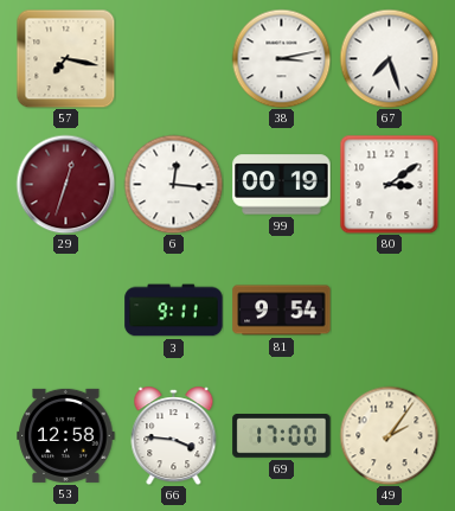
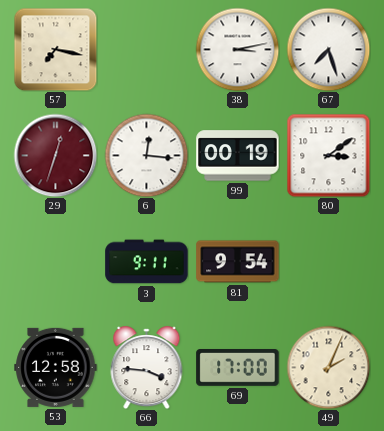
49: 2:06 -> 2:04 (328, 367)
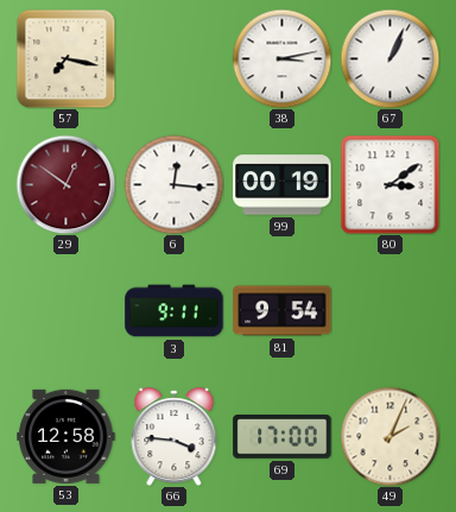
67: 7:27 -> 1:04 (389, 58)
29: 12:33 -> 12:51 (65, 184)
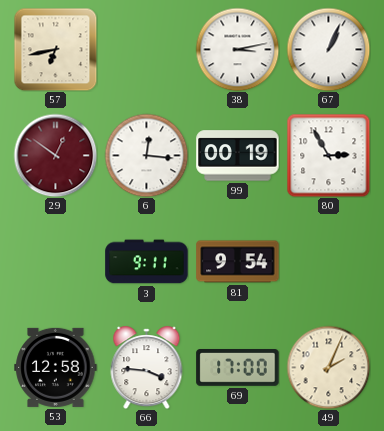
57: 7:17 -> 6:43 (55, 49)
80: 3:09 -> 2:55 (328, 155)
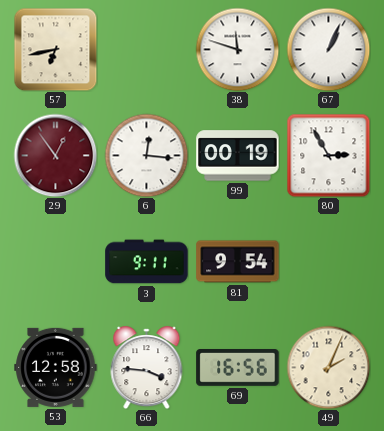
38: 3:13 -> 11:48 (237, 49)
29: 12:51 -> 12:54 (55, 155)
69: 17:00 -> 16:56 (238, 368)
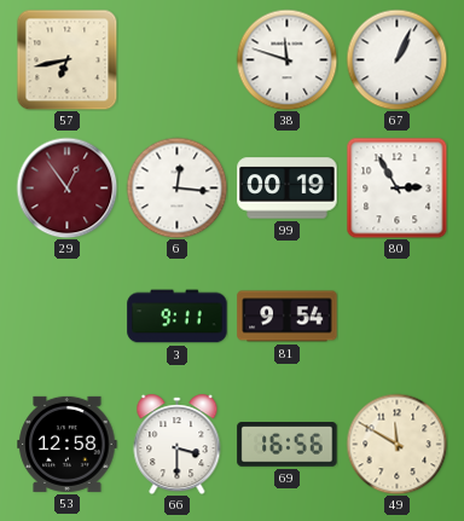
66: 3:46 -> 3:30 (178, 445)
49: 2:04 -> 11:50 (396, 444)
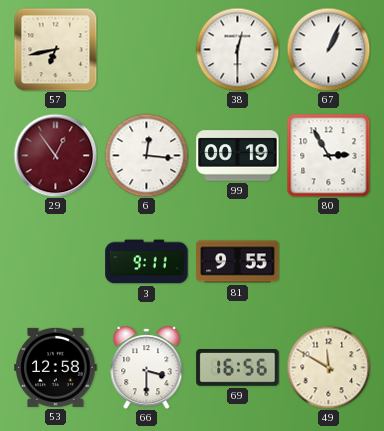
38: 11:48 -> 12:30 (237, 49)
81: 9:54 -> 9:55 (238, 262)
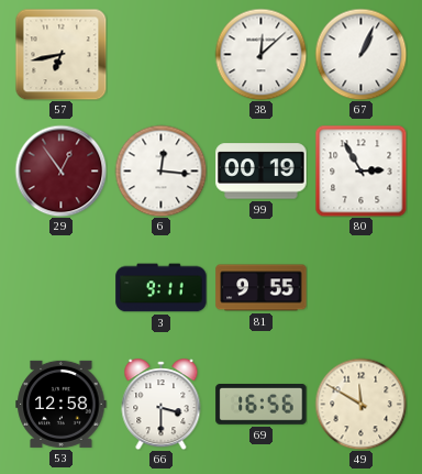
38: 12:30 -> 12:08 (260, 54)
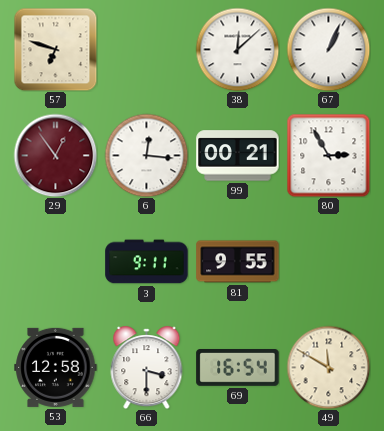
57: 6:43 -> 6:48 (55, 49)
99: 00:19 -> 00:21 (238, 156)
69: 16:56 -> 16:54 (238, 368)
